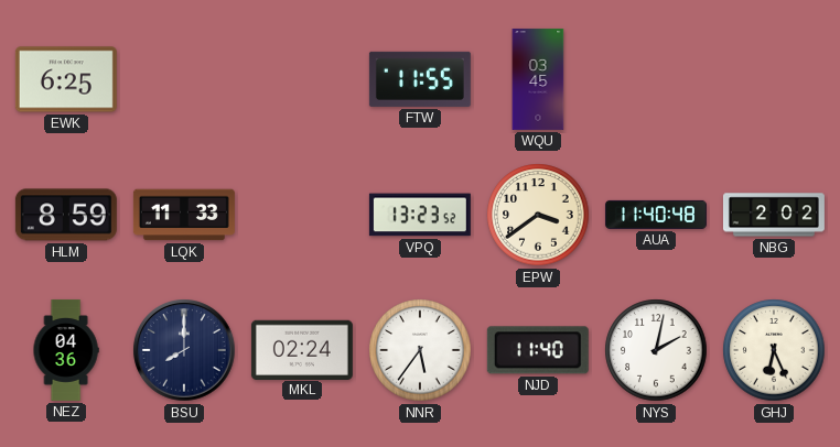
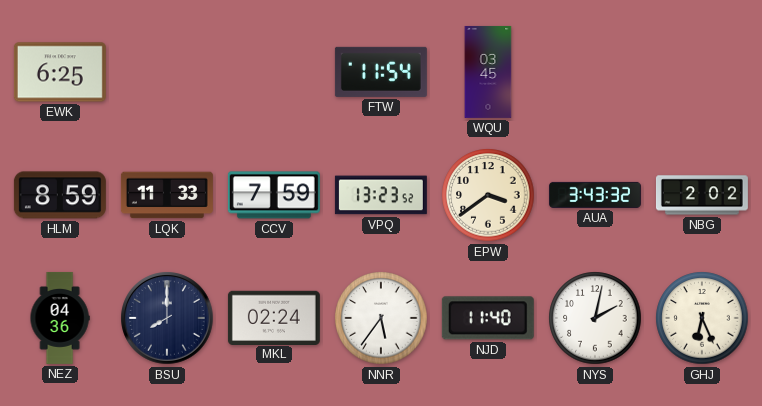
FTW: 11:55 -> 11:54 (381, 72)
CCV: none -> 7:59 (274, 195)
AUA: 11:40 -> 3:43 (595, 195)
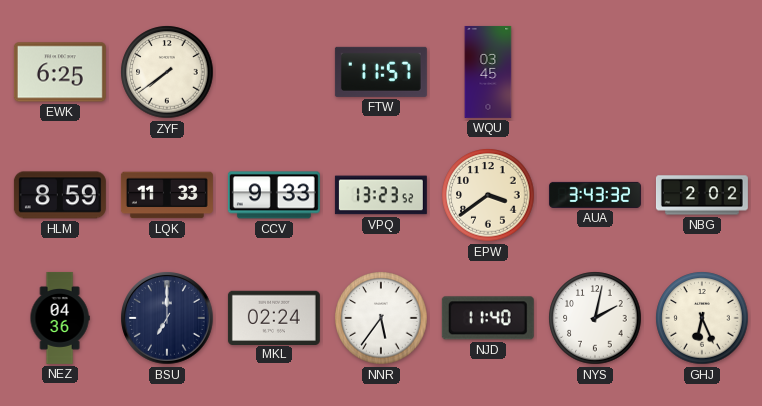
ZYF: none -> 7:39 (167, 72)
FTW: 11:54 -> 11:57 (381, 72)
CCV: 7:59 -> 9:33 (274, 195)
BSU: 8:00 -> 7:00 (167, 318)
